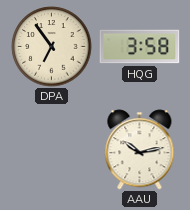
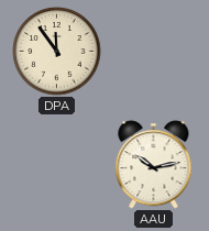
DPA: 6:54 -> 11:54 (57, 52)
HQG: 3:58 -> none (140, 47)
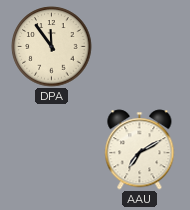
AAU: 10:13 -> 7:10 (140, 150)
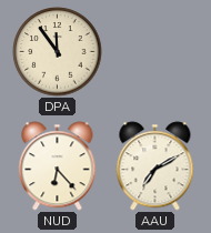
NUD: none -> 6:23 (58, 166)
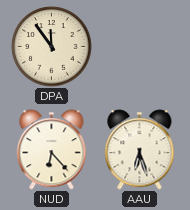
AAU: 7:10 -> 6:27 (140, 150)
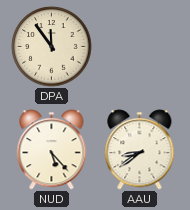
NUD: 6:23 -> 5:23 (52, 150)
AAU: 6:27 -> 8:39 (140, 150)
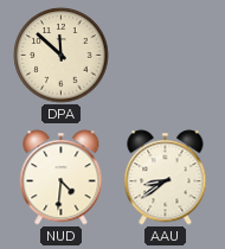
DPA: 11:54 -> 11:52 (62, 56)
NUD: 5:23 -> 4:31 (62, 178)
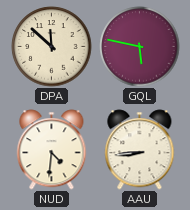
GQL: none -> 5:47 (140, 47)
AAU: 8:39 -> 8:44 (140, 150)
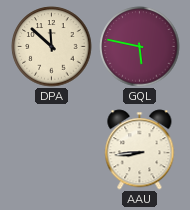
NUD: 4:31 -> none (52, 150)
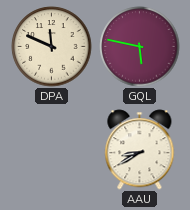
DPA: 11:52 -> 11:49 (52, 47)
AAU: 8:44 -> 8:40 (140, 150)
